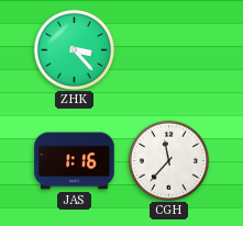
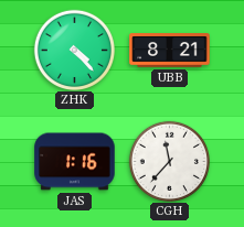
ZHK: 3:23 -> 4:23 (74, 50)
UBB: none -> 8:21 (170, 51)
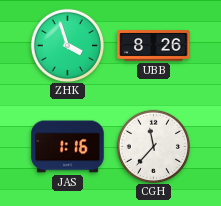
ZHK: 4:23 -> 3:57 (67, 45)
UBB: 8:21 -> 8:26 (154, 46)
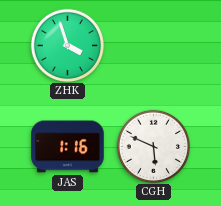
UBB: 8:26 -> none (154, 46)
CGH: 11:37 -> 5:49 (153, 146)
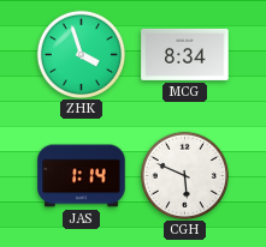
MCG: none -> 8:34 (185, 54)
JAS: 1:16 -> 1:14 (82, 176)
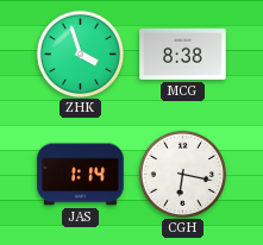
MCG: 8:34 -> 8:38 (183, 54)
CGH: 5:49 -> 6:17 (182, 174)
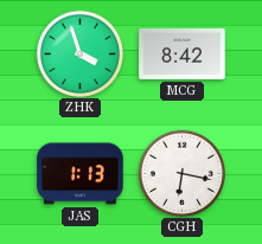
MCG: 8:38 -> 8:42 (183, 53)
JAS: 1:14 -> 1:13 (81, 174)
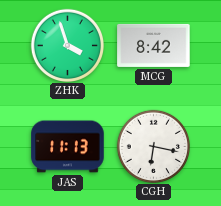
JAS: 1:13 -> 11:13 (68, 147)
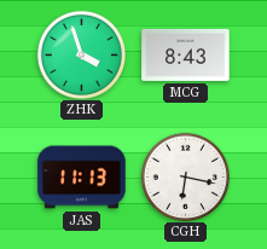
MCG: 8:42 -> 8:43 (186, 54)
